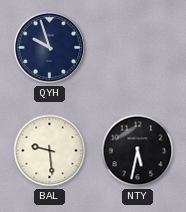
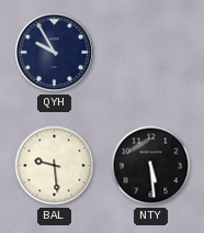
QYH: 9:57 -> 9:55 (55, 53)
NTY: 5:32 -> 5:29 (151, 166)
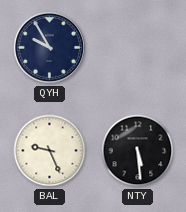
BAL: 9:29 -> 9:26 (50, 151)
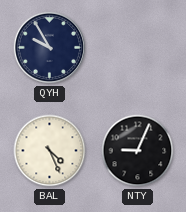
BAL: 9:26 -> 4:26 (50, 151)
NTY: 5:29 -> 9:04 (138, 151)
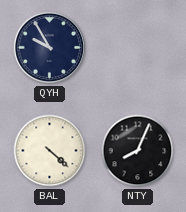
BAL: 4:26 -> 4:22 (50, 151)
NTY: 9:04 -> 8:04 (138, 151)
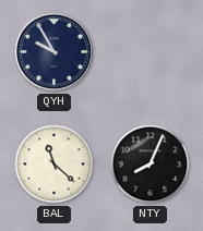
BAL: 4:22 -> 11:22 (55, 165)
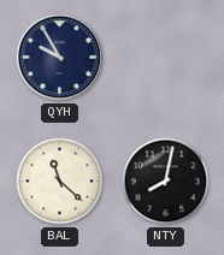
NTY: 8:04 -> 8:02 (166, 182)
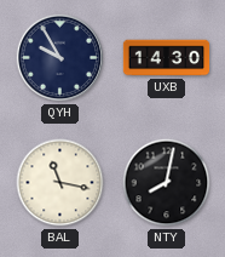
UXB: none -> 14:30 (167, 58)
BAL: 11:22 -> 11:17 (60, 183)
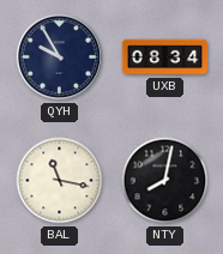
UXB: 14:30 -> 08:34 (165, 58)
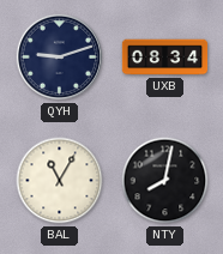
QYH: 9:55 -> 9:12 (60, 58)
BAL: 11:17 -> 11:05 (60, 181)
